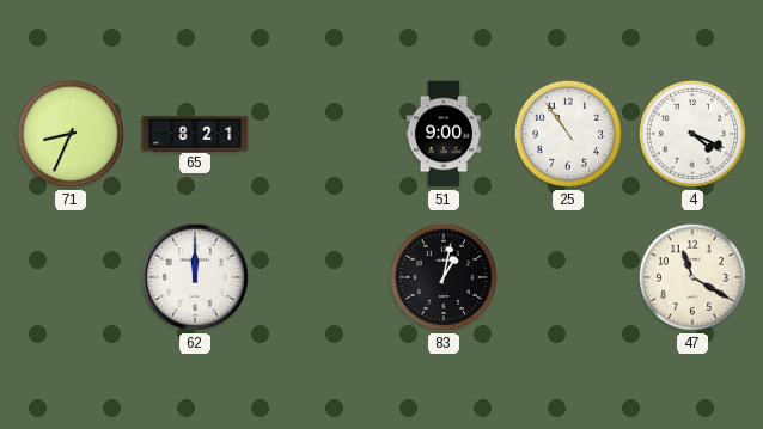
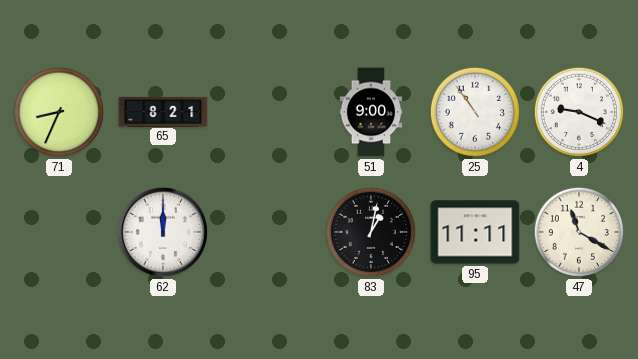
4: 4:19 -> 9:19 (579, 112)
95: none -> 11:11 (475, 232)
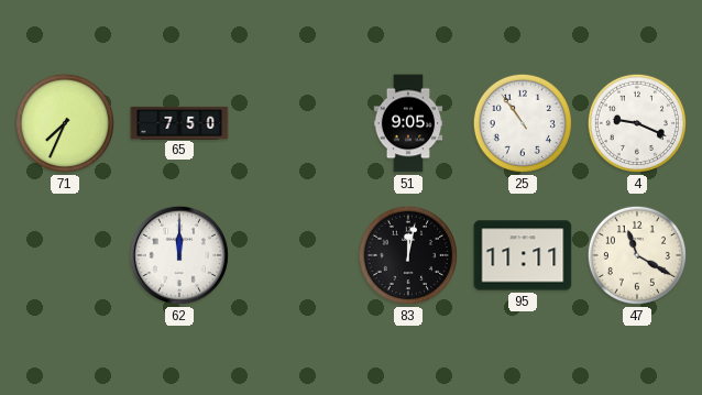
71: 8:34 -> 7:34 (65, 123)
65: 8:21 -> 7:50 (179, 122)
51: 9:00 -> 9:05 (408, 123)
83: 1:02 -> 12:02 (408, 255)
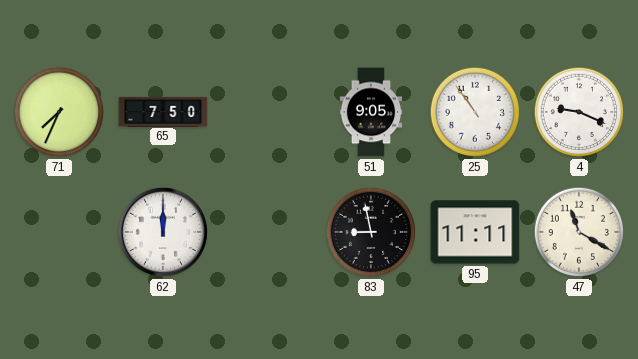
83: 12:02 -> 8:58 (371, 232)
